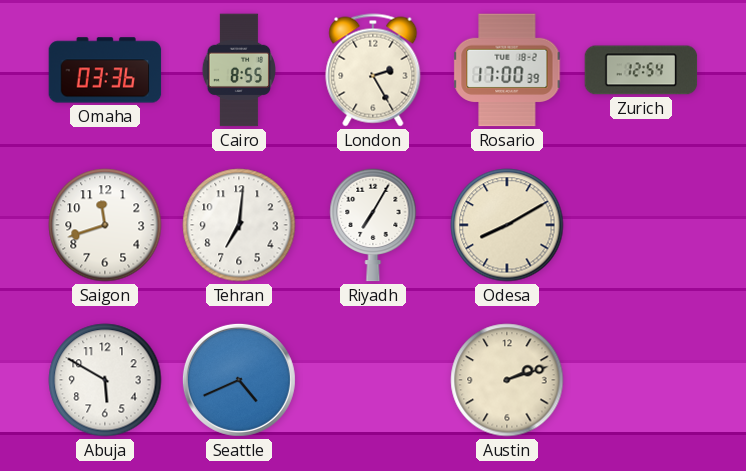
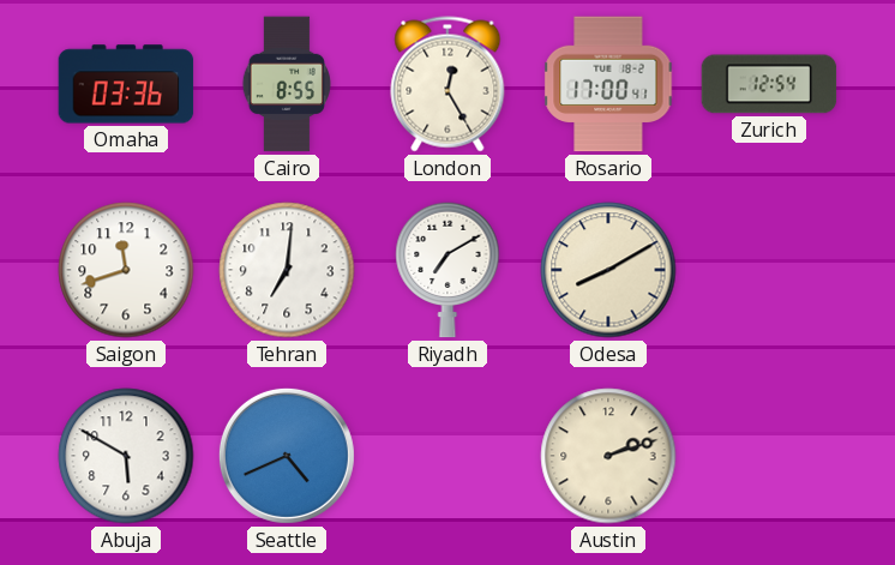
London: 2:25 -> 12:25 (447, 84)
Rosario: 17:00:39 -> 17:00:41 (608, 84)
Riyadh: 7:05 -> 7:10 (447, 270)
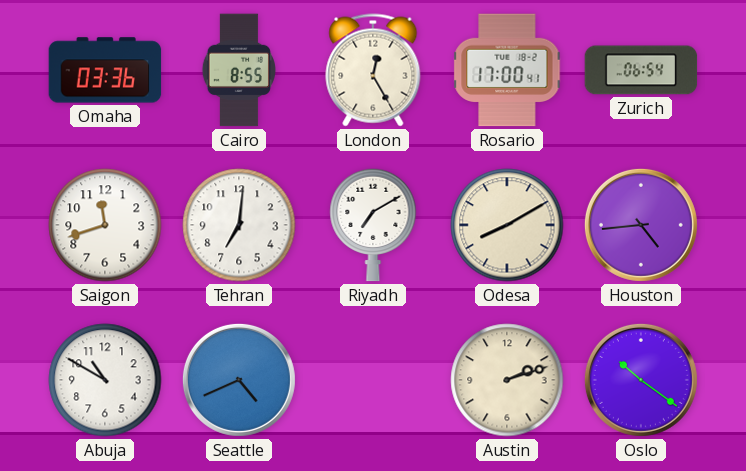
Zurich: 12:54 -> 06:54 (641, 70)
Houston: none -> 4:44 (641, 225)
Abuja: 5:50 -> 10:50 (105, 380)
Oslo: none -> 10:21 (641, 380)
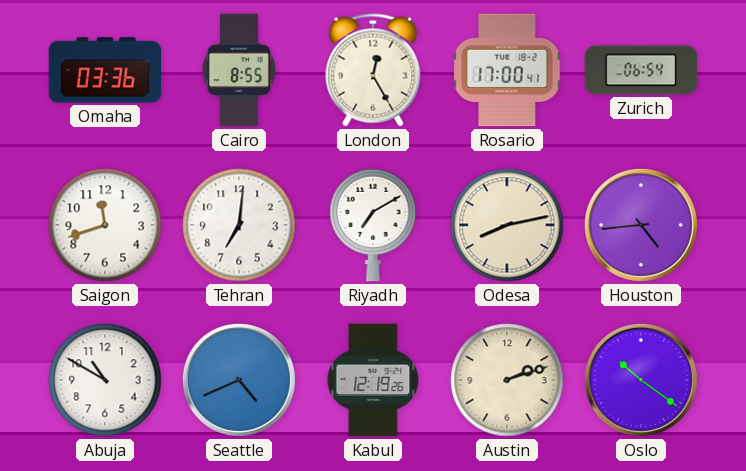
Odesa: 8:10 -> 8:13 (507, 225)
Kabul: none -> 12:19 (373, 380)
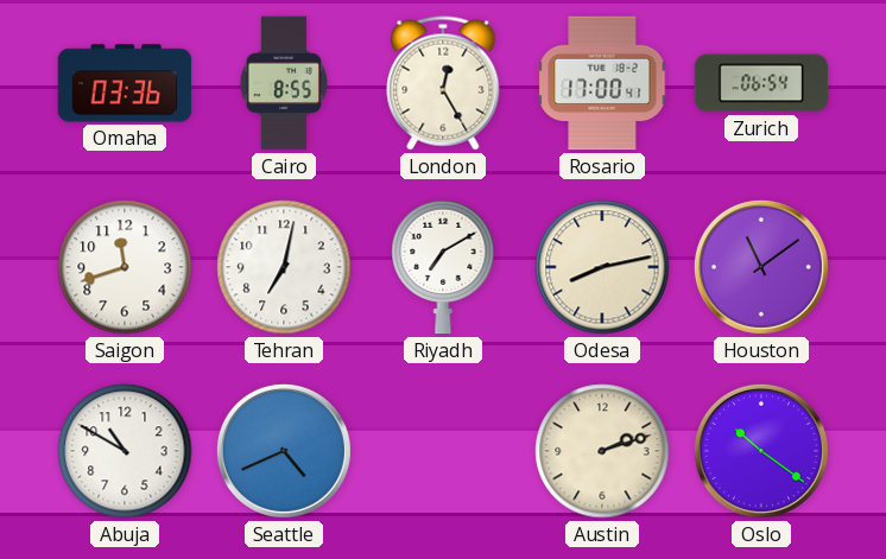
Tehran: 7:01 -> 7:02 (284, 267)
Houston: 4:44 -> 11:09 (761, 267)
Kabul: 12:19 -> none (373, 380)
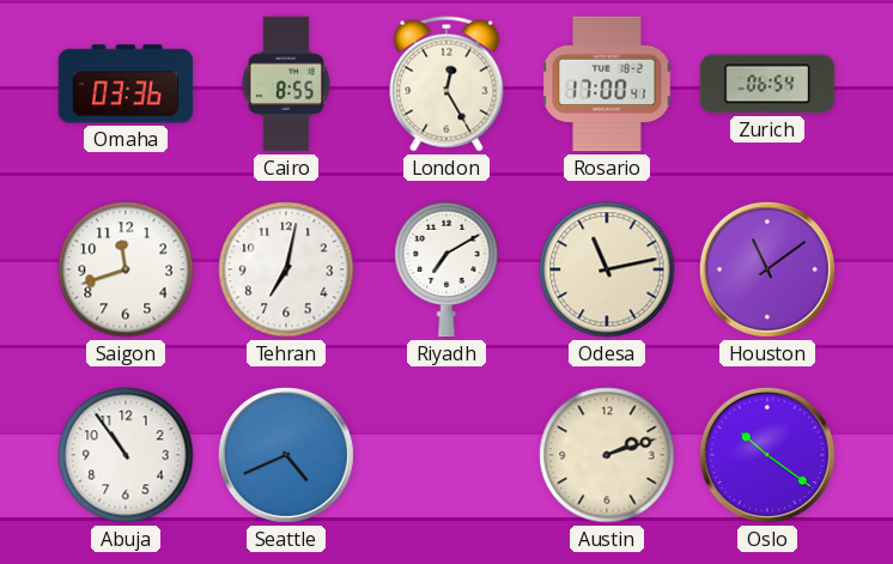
Odesa: 8:13 -> 11:13 (607, 269)
Abuja: 10:50 -> 10:54 (126, 455)
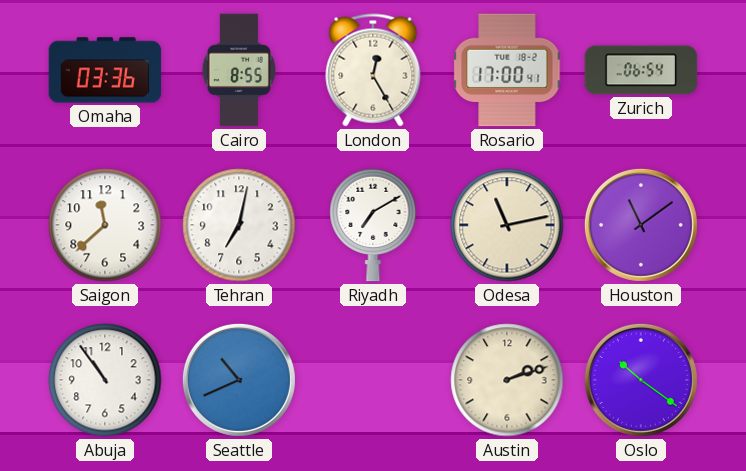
Saigon: 11:42 -> 11:38 (105, 225)
Seattle: 4:41 -> 10:41 (239, 380)
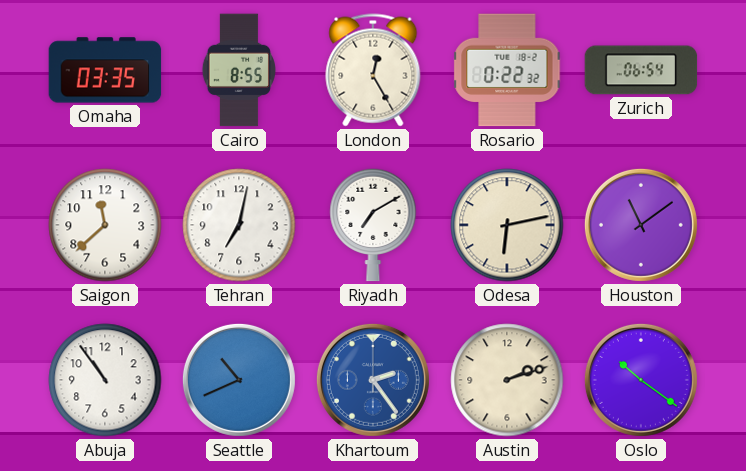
Omaha: 03:36 -> 03:35 (105, 70)
Rosario: 17:00 -> 0:22 (507, 70)
Odesa: 11:13 -> 6:13 (507, 225)
Khartoum: none -> 2:24 (373, 380)
